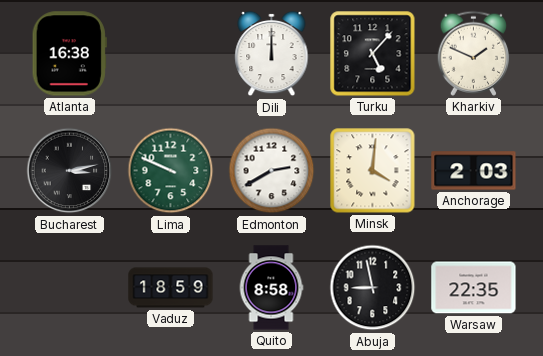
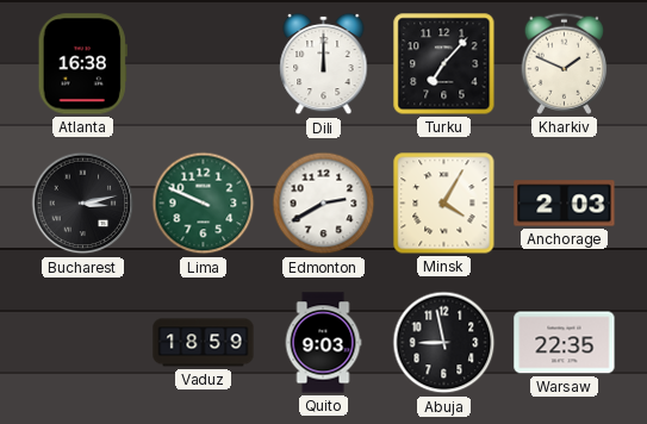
Turku: 5:07 -> 7:07 (444, 64)
Minsk: 4:01 -> 4:05 (444, 204)
Quito: 8:58 -> 9:03 (323, 343)
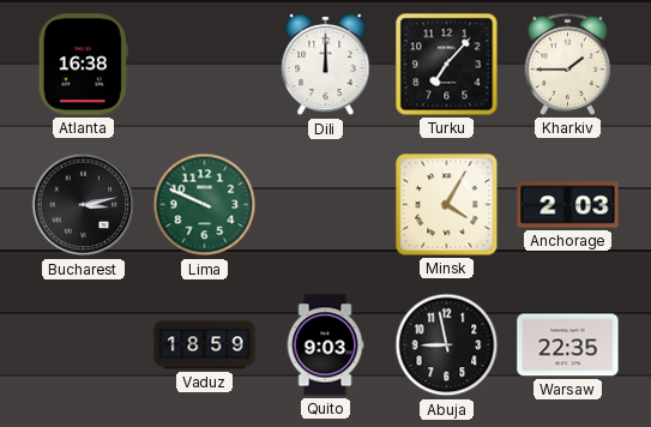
Kharkiv: 1:49 -> 1:45 (568, 64)
Edmonton: 2:40 -> none (324, 204)
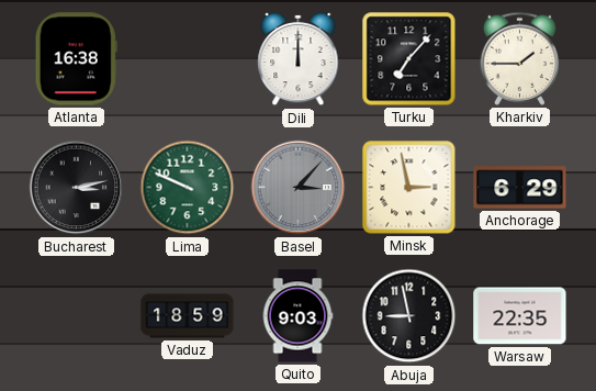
Basel: none -> 3:07 (299, 188)
Minsk: 4:05 -> 2:58 (409, 188)
Anchorage: 2:03 -> 6:29 (520, 188)
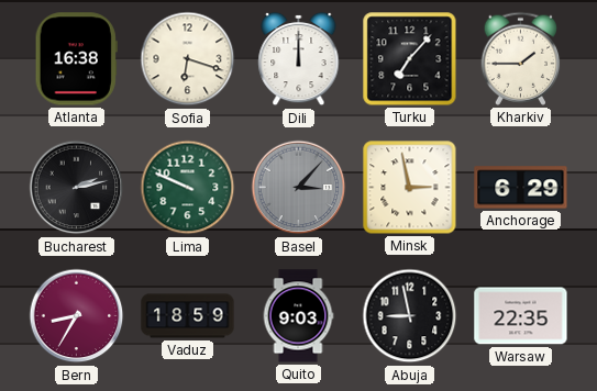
Sofia: none -> 6:18 (188, 59)
Bucharest: 3:13 -> 2:13 (77, 188)
Bern: none -> 8:35 (77, 316)
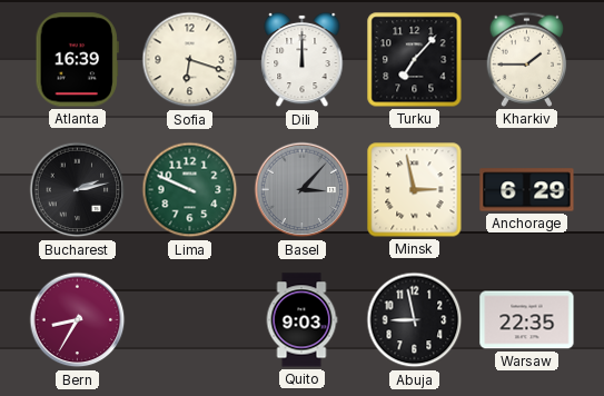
Atlanta: 16:38 -> 16:39 (77, 60)
Vaduz: 18:59 -> none (188, 316)
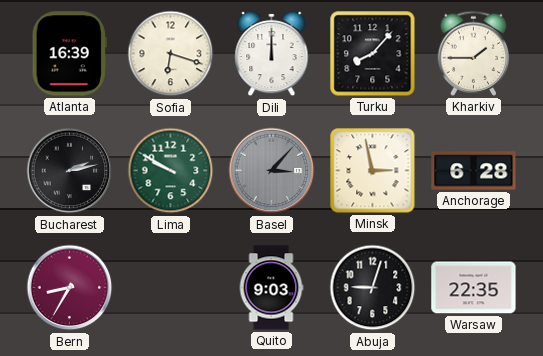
Turku: 7:07 -> 8:07 (373, 54)
Lima: 9:49 -> 9:50 (171, 171)
Anchorage: 6:29 -> 6:28 (474, 171)
Abuja: 8:58 -> 9:03 (373, 288)
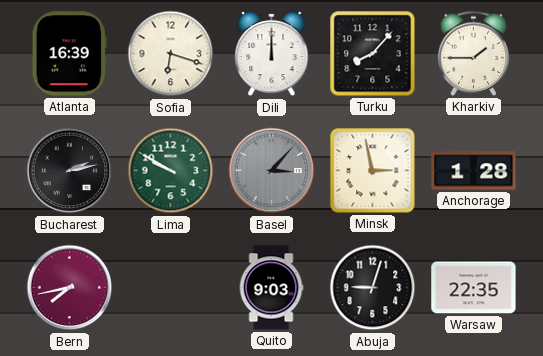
Anchorage: 6:28 -> 1:28 (474, 171)
Bern: 8:35 -> 7:43 (70, 288)
